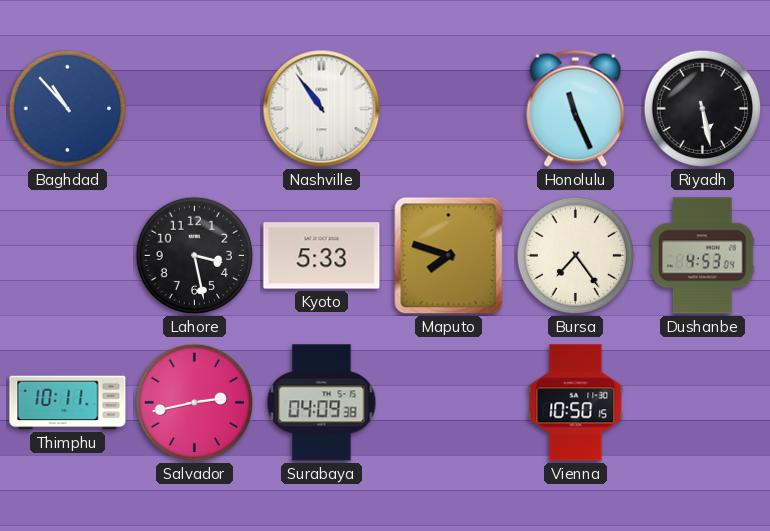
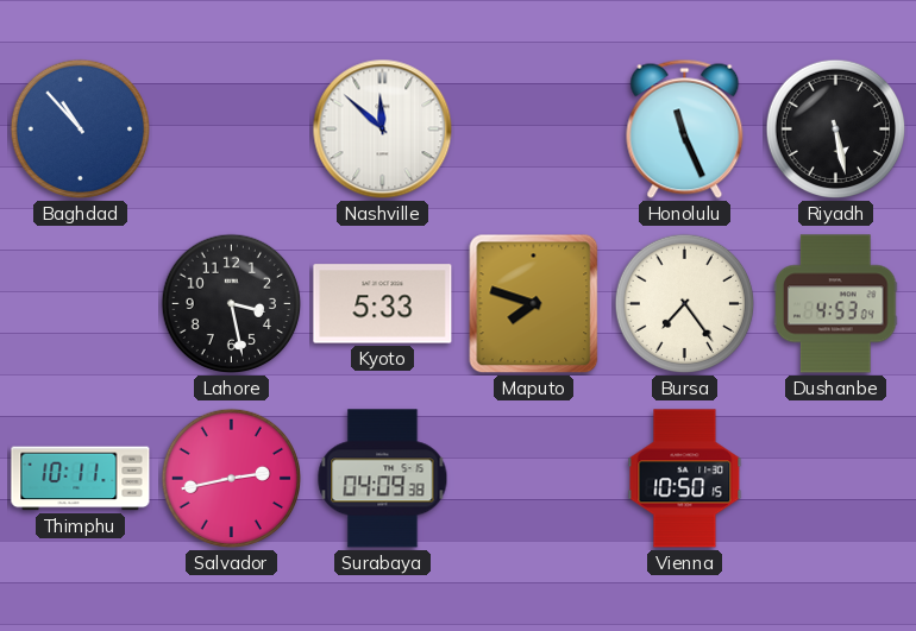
Nashville: 10:54 -> 11:52 (383, 130)
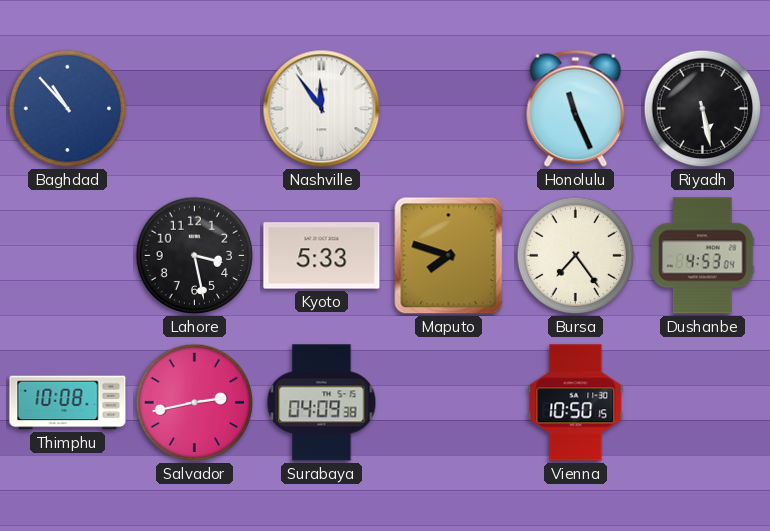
Nashville: 11:52 -> 11:54 (322, 109)
Thimphu: 10:11 -> 10:08 (68, 403)
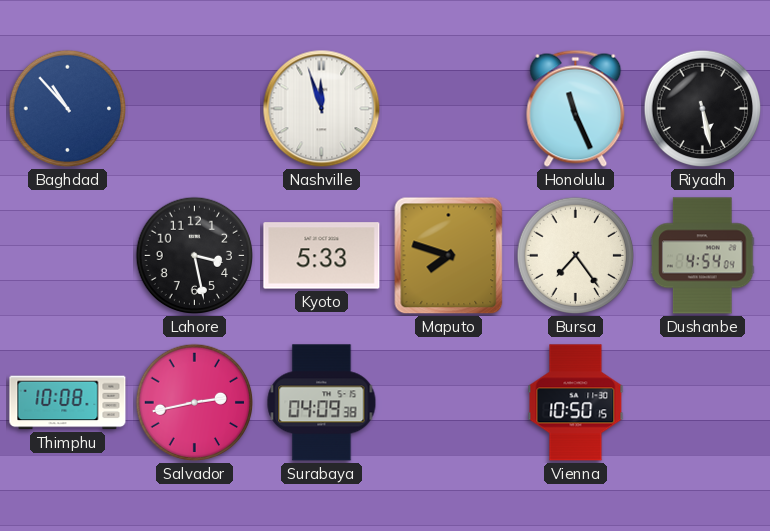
Nashville: 11:54 -> 11:57 (322, 109)
Dushanbe: 4:53 -> 4:54 (703, 256)
